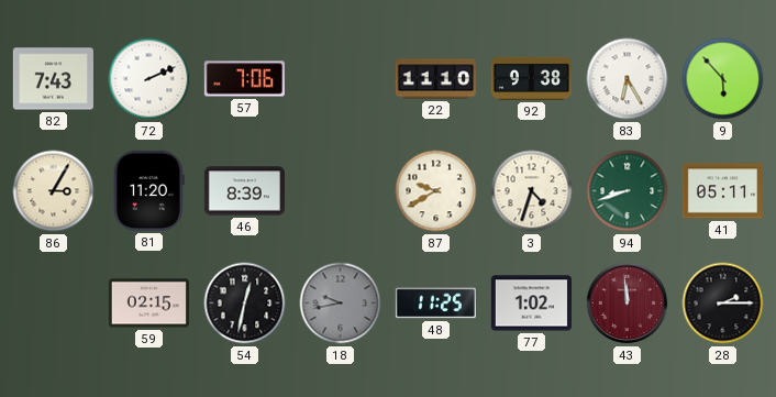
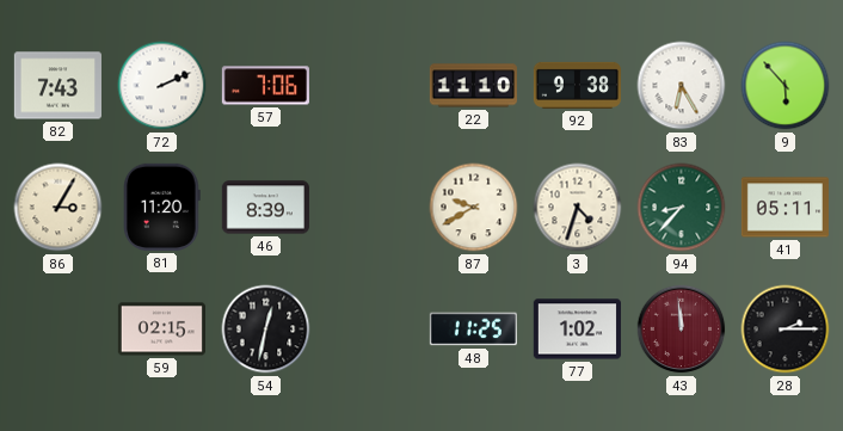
94: 8:42 -> 8:37 (682, 208)
18: 9:43 -> none (341, 304)
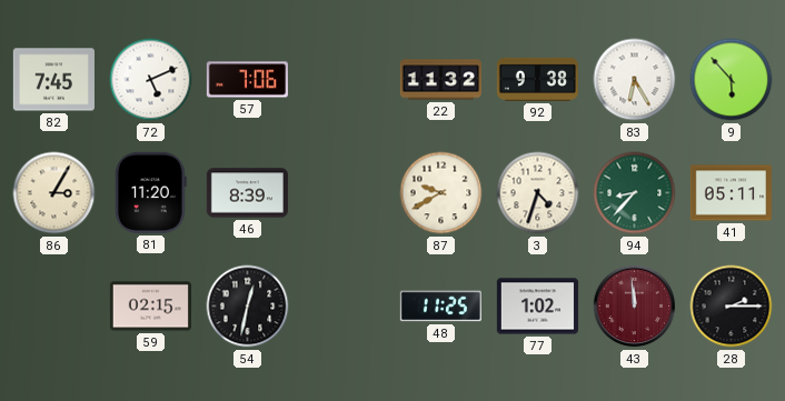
82: 7:43 -> 7:45 (53, 80)
72: 2:11 -> 5:11 (151, 80)
22: 11:10 -> 11:32 (440, 80)
